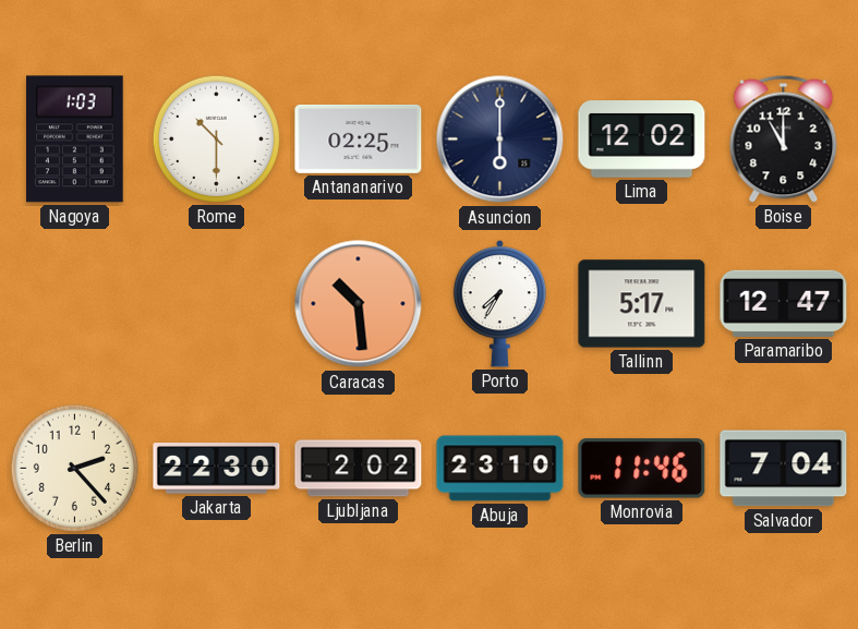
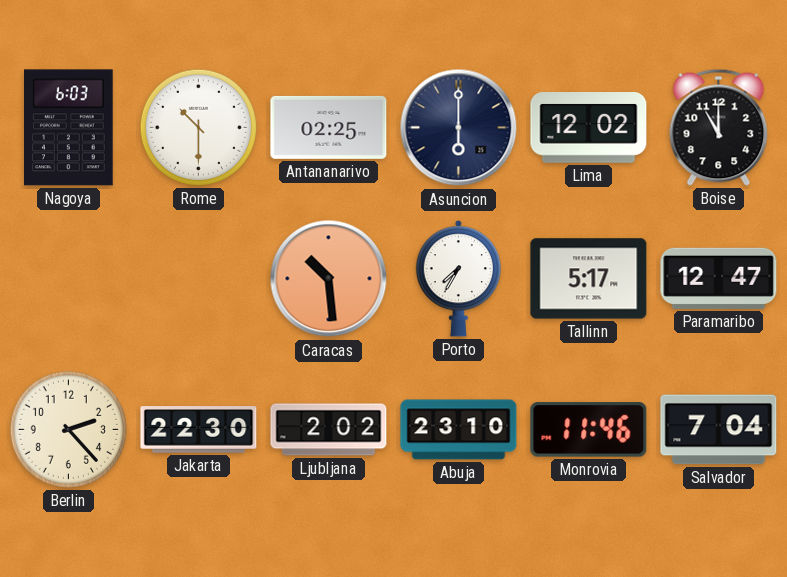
Nagoya: 1:03 -> 6:03 (69, 128)
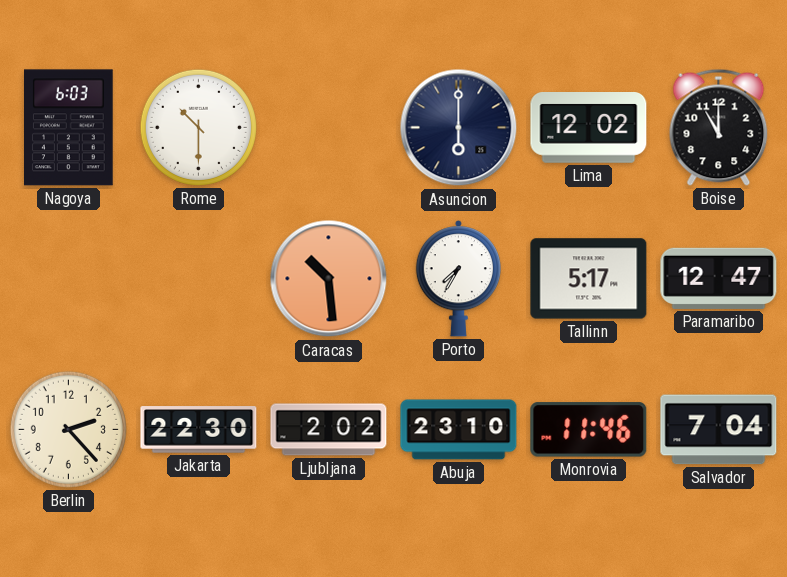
Antananarivo: 02:25 -> none (329, 127)
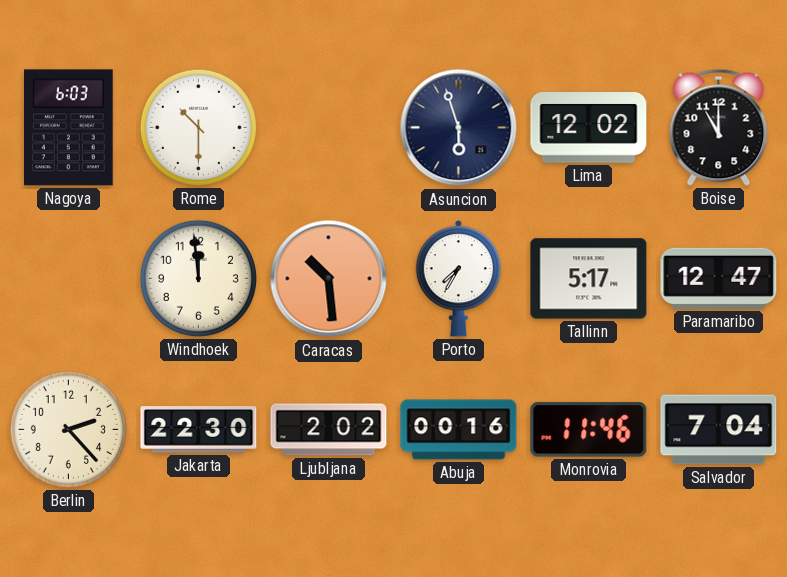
Asuncion: 6:00 -> 5:57 (459, 128)
Windhoek: none -> 11:59 (198, 278)
Abuja: 23:10 -> 00:16 (459, 430)
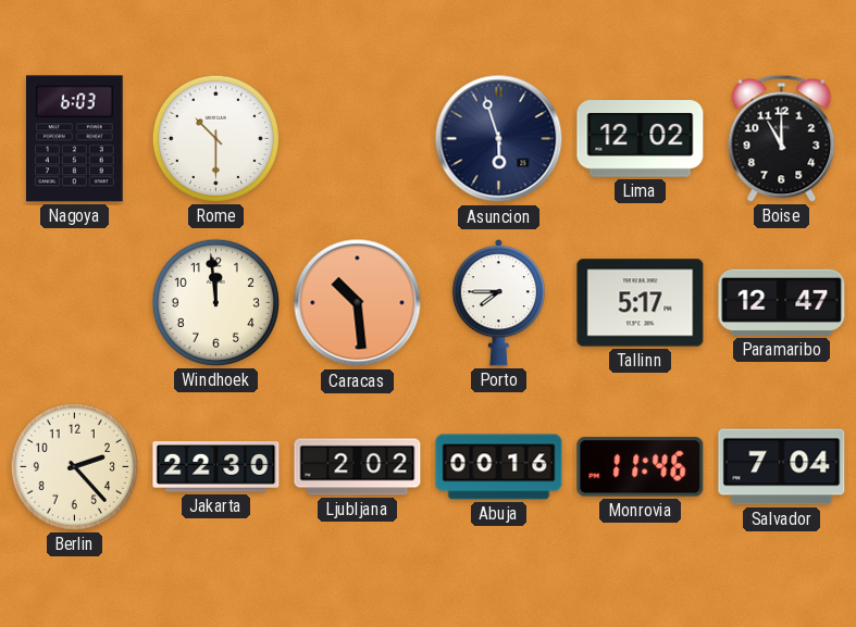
Porto: 7:35 -> 7:45 (498, 303)
